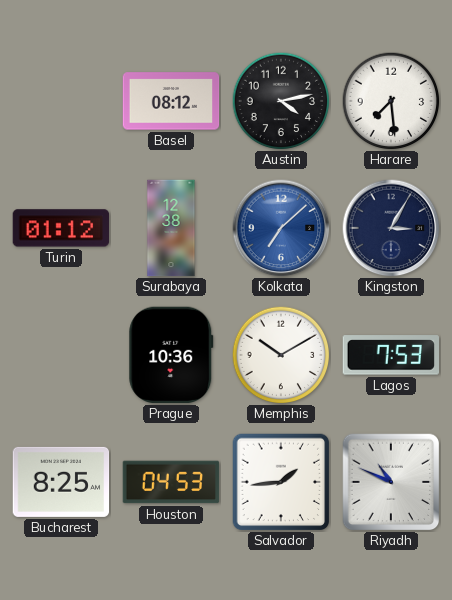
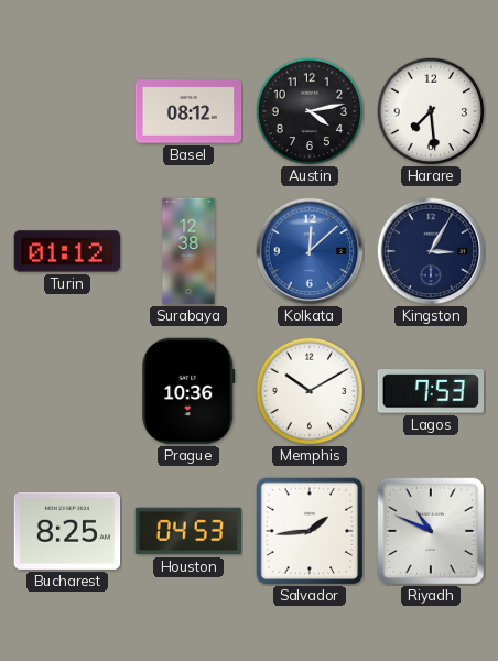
Kolkata: 7:08 -> 12:08 (310, 251)
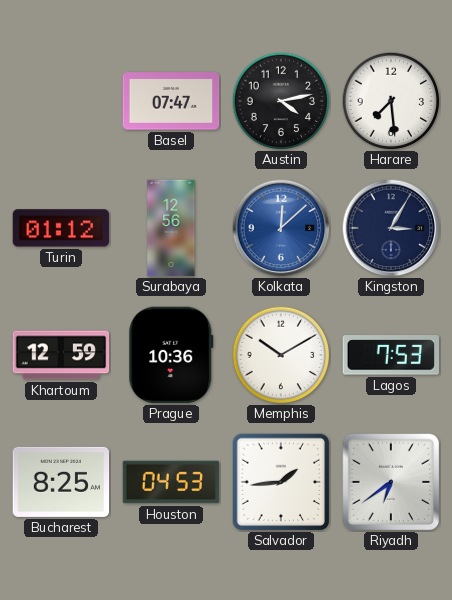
Basel: 08:12 -> 07:47 (171, 101)
Surabaya: 12:38 -> 12:56 (171, 228)
Khartoum: none -> 12:59 (61, 355)
Riyadh: 10:49 -> 6:39 (391, 482)
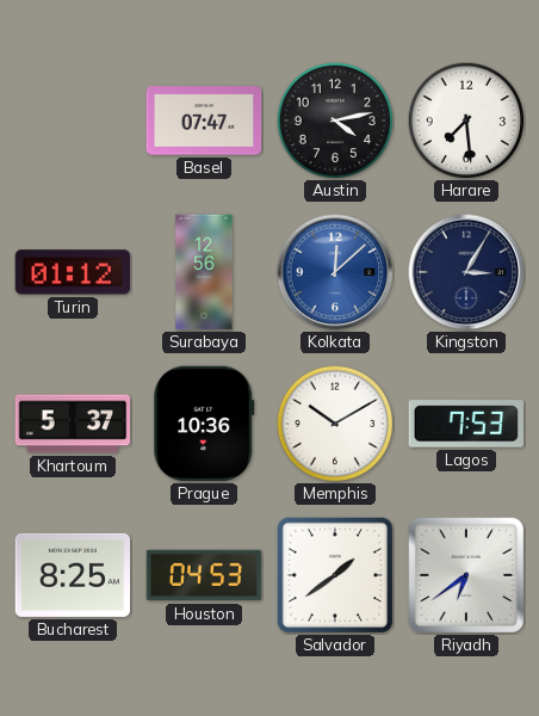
Khartoum: 12:59 -> 5:37 (73, 424)
Salvador: 1:44 -> 1:39 (335, 575)
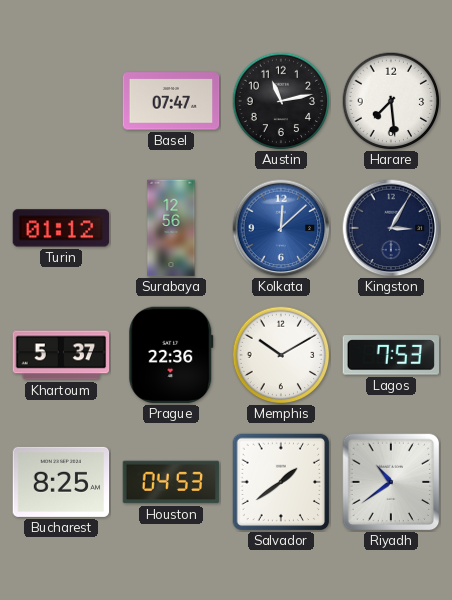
Austin: 4:13 -> 11:13 (281, 101)
Prague: 10:36 -> 22:36 (171, 355)
Riyadh: 6:39 -> 10:39 (391, 482)
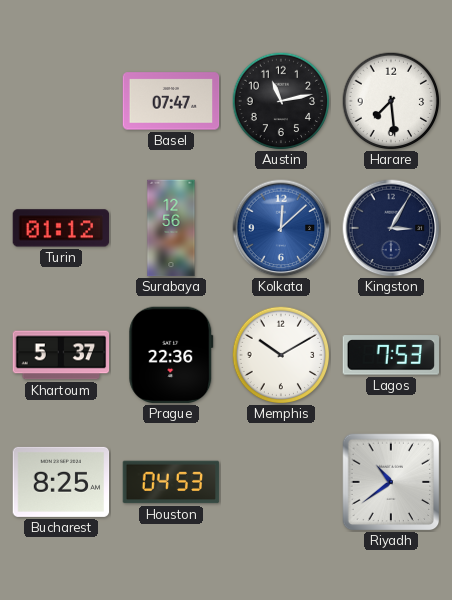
Salvador: 1:39 -> none (281, 482)
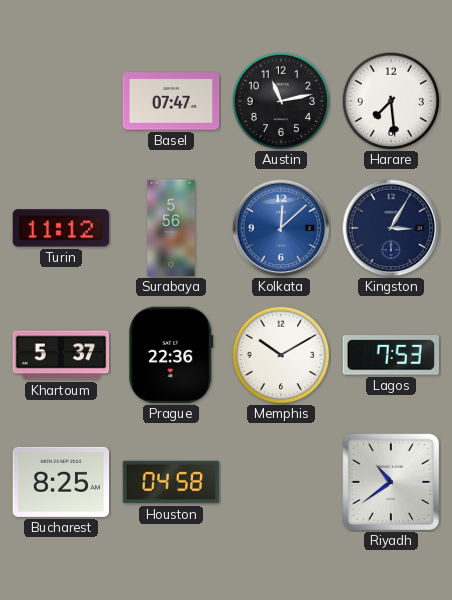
Turin: 01:12 -> 11:12 (61, 228)
Surabaya: 12:56 -> 5:56 (171, 228)
Houston: 04:53 -> 04:58 (171, 482)
